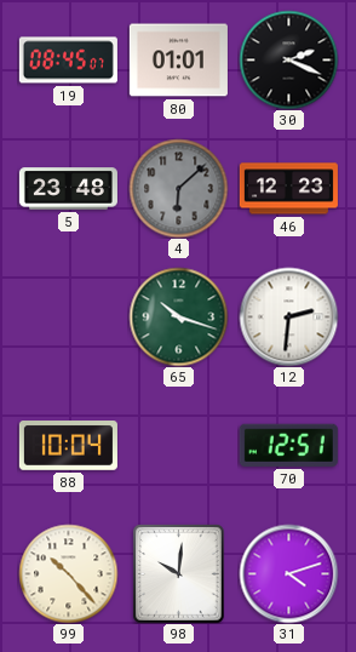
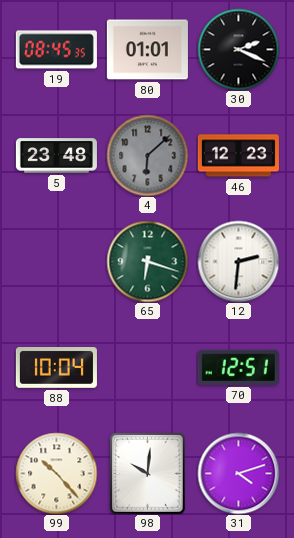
19: 08:45:07 -> 08:45:35 (56, 50)
65: 10:18 -> 6:18 (147, 261)
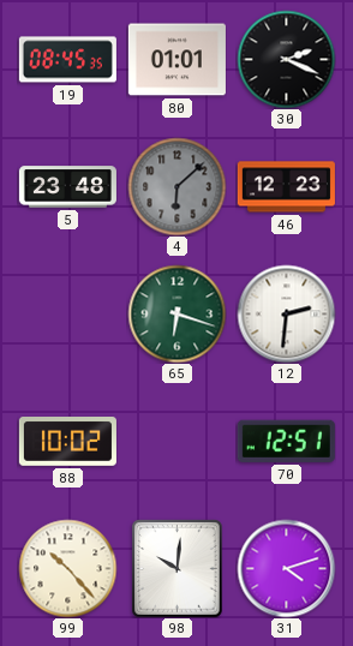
88: 10:04 -> 10:02 (67, 442)
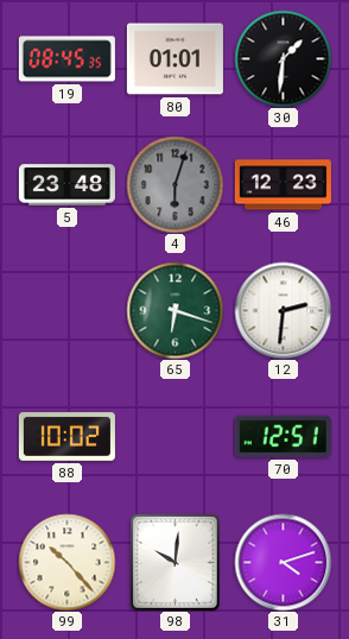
30: 2:19 -> 1:31 (283, 58)
4: 6:08 -> 6:03 (174, 184)
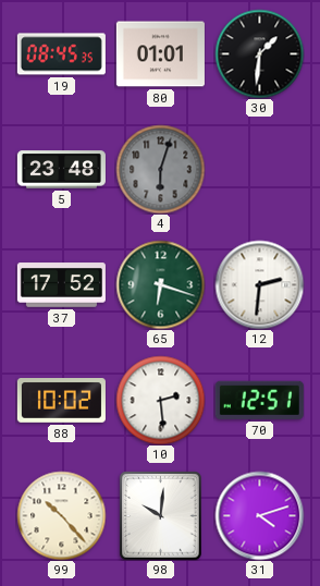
46: 12:23 -> none (283, 185)
37: none -> 17:52 (61, 285)
10: none -> 2:29 (160, 400)
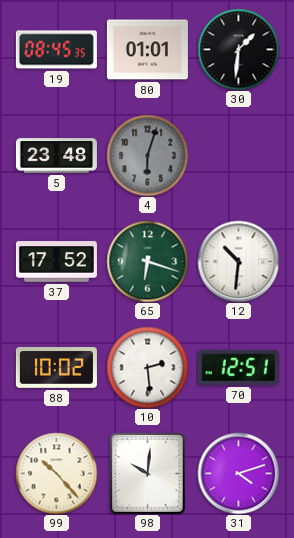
12: 2:31 -> 10:31 (238, 261)
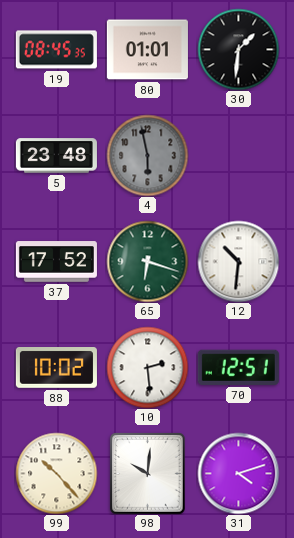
4: 6:03 -> 5:58 (147, 155)
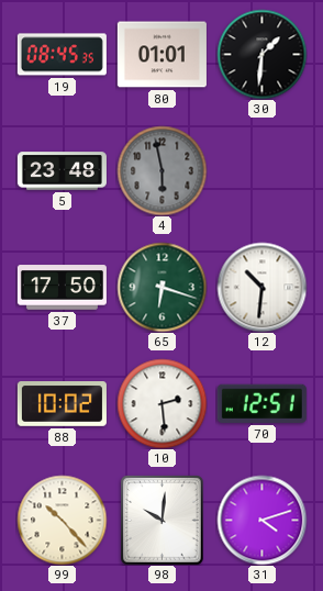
37: 17:52 -> 17:50 (62, 288)
